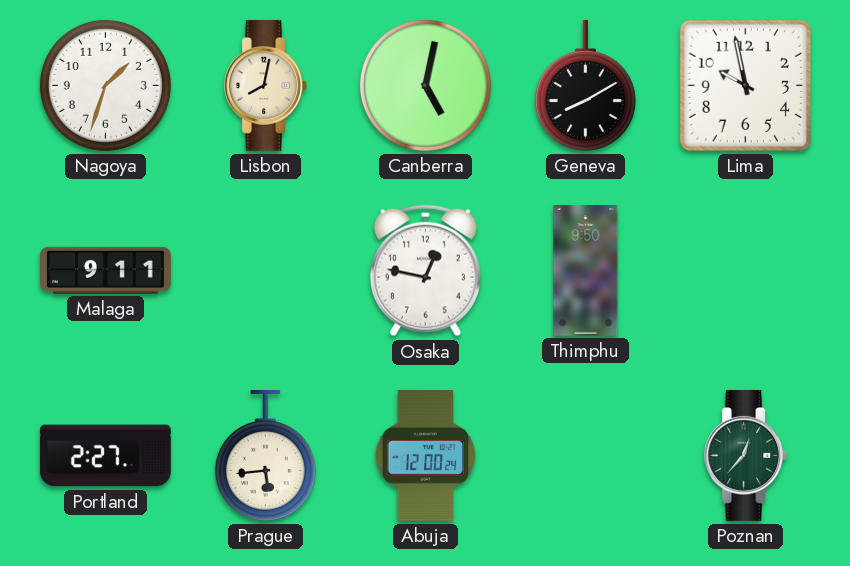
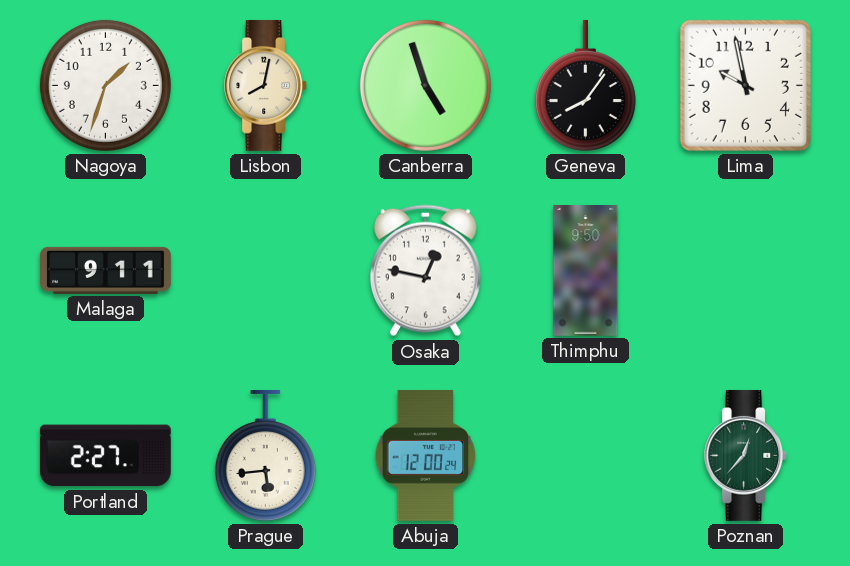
Canberra: 5:02 -> 4:57 (425, 85)
Geneva: 8:10 -> 8:06 (585, 85)
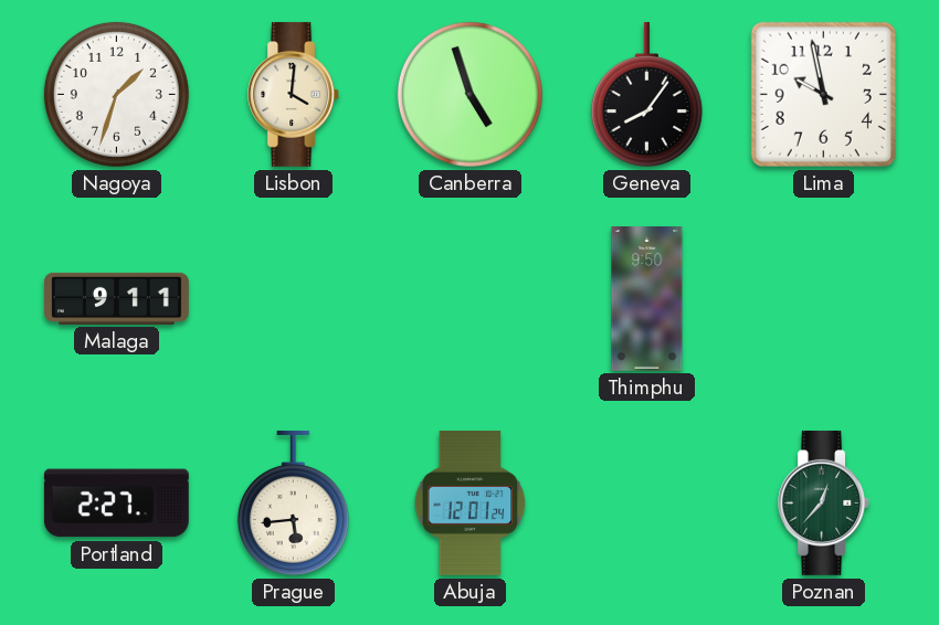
Lisbon: 8:02 -> 4:01 (294, 94)
Osaka: 12:47 -> none (425, 271)
Abuja: 12:00 -> 12:01 (471, 502)
